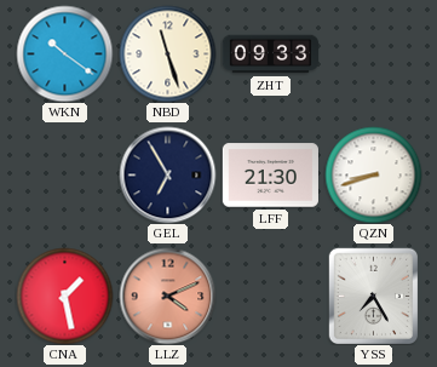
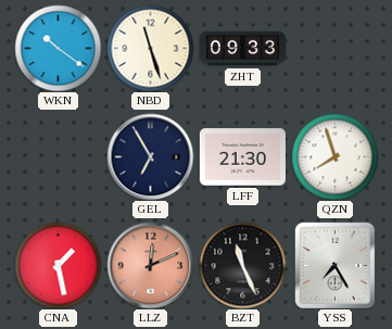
QZN: 8:42 -> 7:57 (334, 156)
LLZ: 4:11 -> 12:11 (150, 265)
BZT: none -> 11:26 (242, 265)
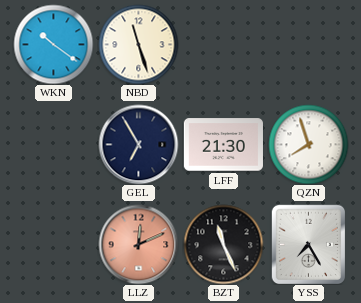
ZHT: 09:33 -> none (242, 49)
CNA: 1:28 -> none (58, 265)
